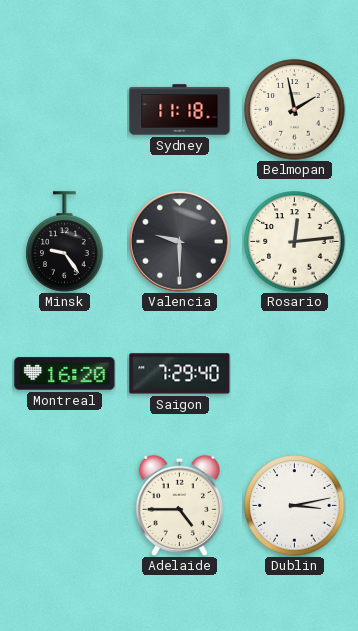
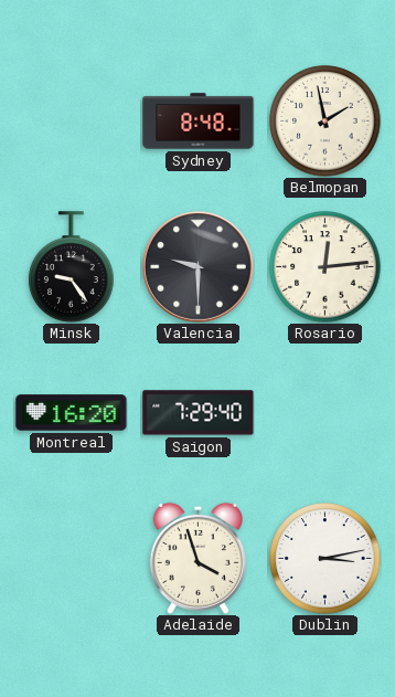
Sydney: 11:18 -> 8:48 (199, 122)
Adelaide: 4:45 -> 3:57 (197, 558)
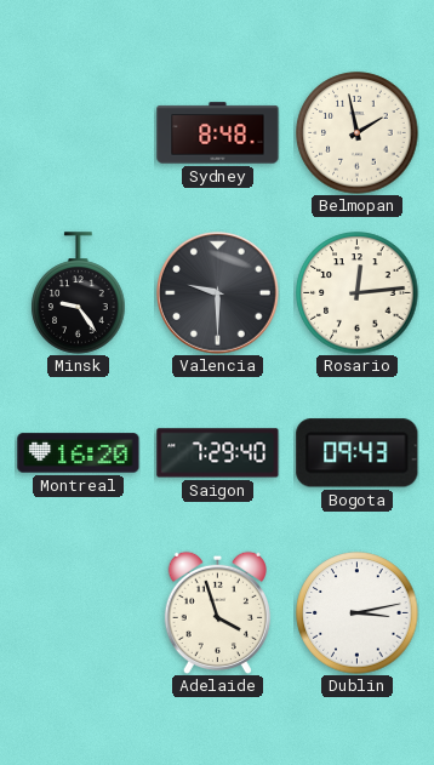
Bogota: none -> 09:43 (358, 453)
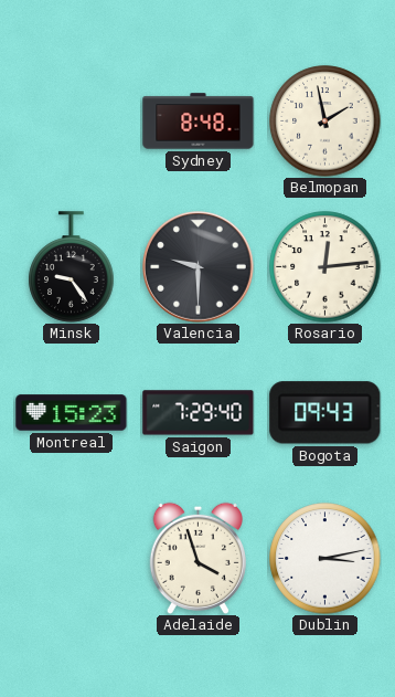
Montreal: 16:20 -> 15:23 (72, 413)
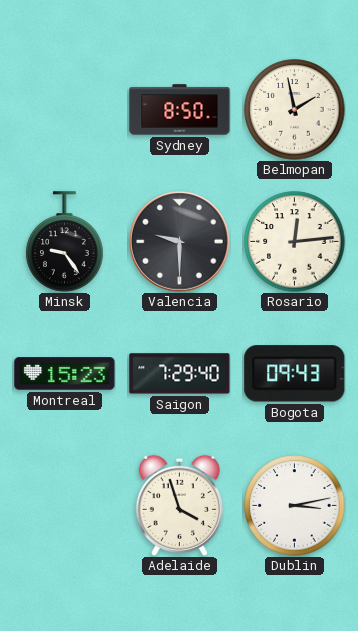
Sydney: 8:48 -> 8:50 (180, 110)
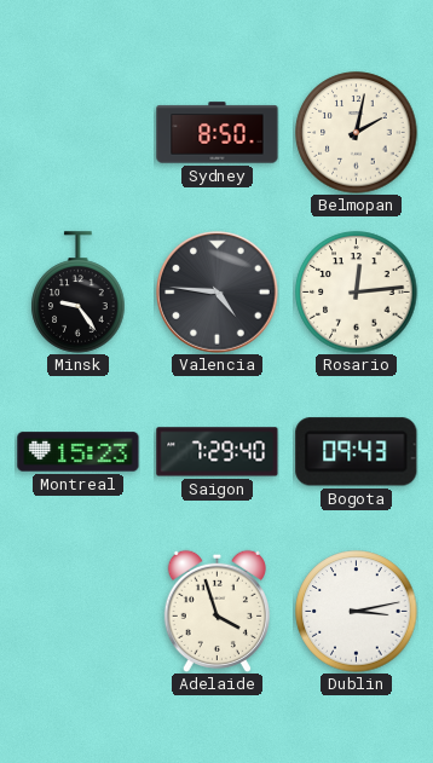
Belmopan: 1:58 -> 2:02 (357, 133)
Valencia: 9:30 -> 4:46 (218, 293)
